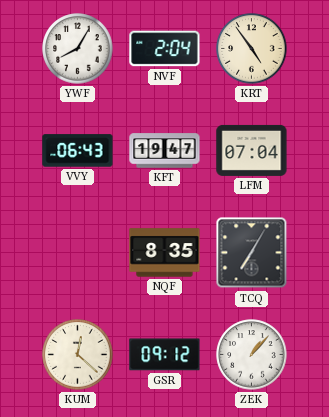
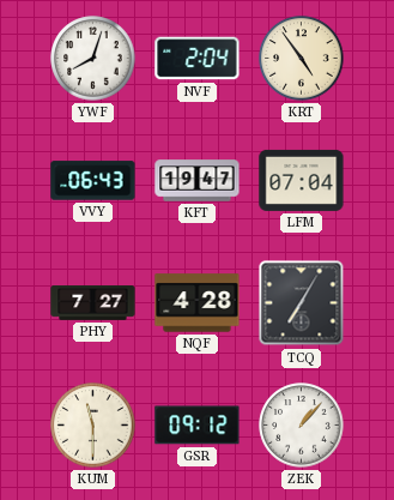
YWF: 8:05 -> 8:03 (93, 59)
PHY: none -> 7:27 (93, 303)
NQF: 8:35 -> 4:28 (198, 303)
KUM: 12:22 -> 11:30 (93, 426)
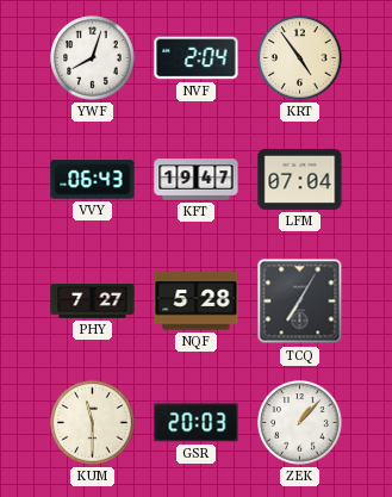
NQF: 4:28 -> 5:28 (197, 302)
GSR: 09:12 -> 20:03 (197, 423)
